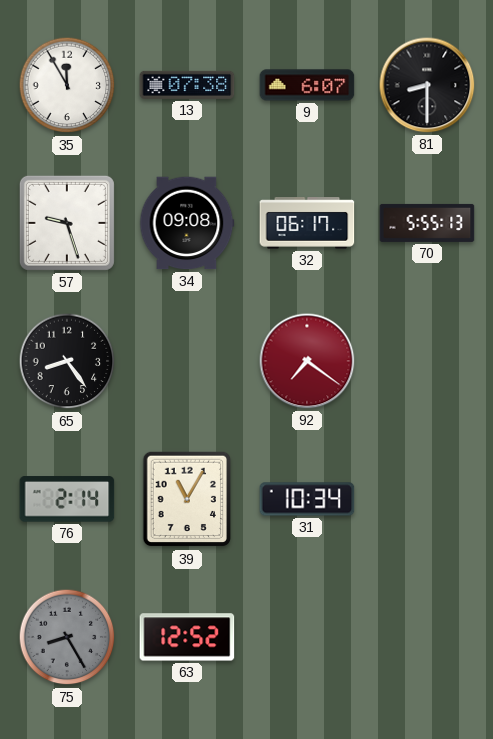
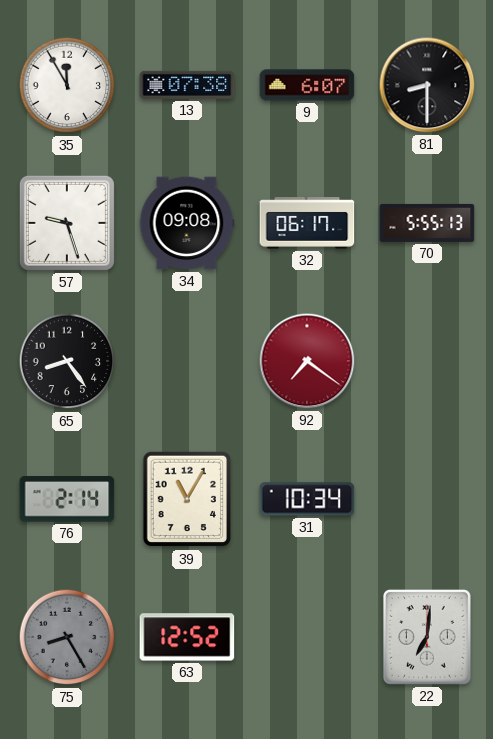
22: none -> 7:01 (427, 637)
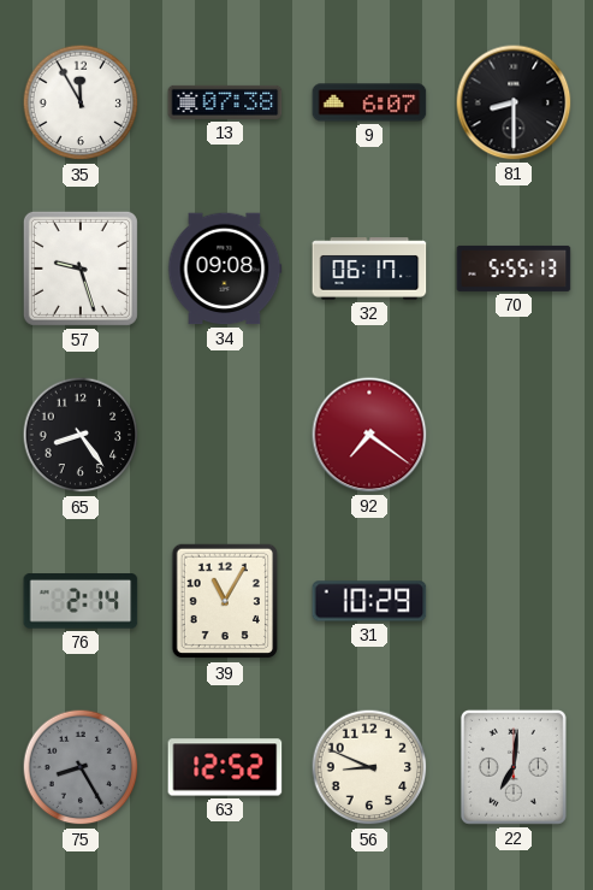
31: 10:34 -> 10:29 (369, 601)
56: none -> 8:49 (369, 767)
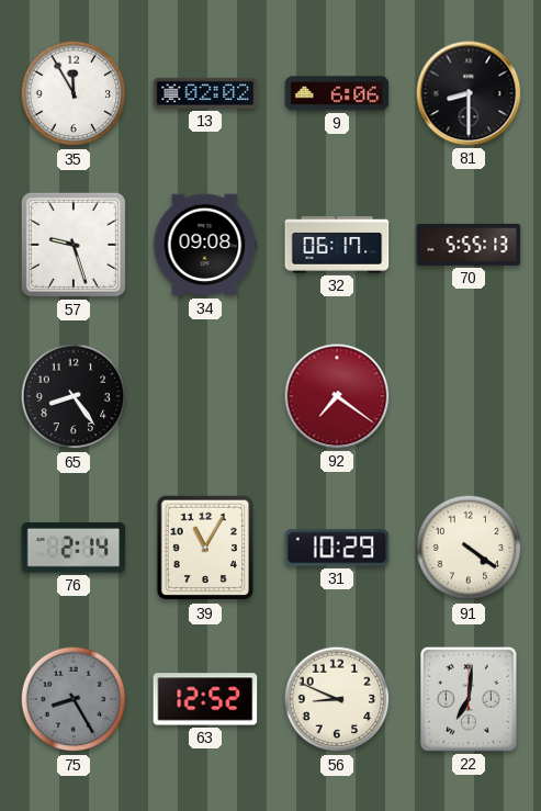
13: 07:38 -> 02:02 (205, 93)
9: 6:07 -> 6:06 (337, 93)
91: none -> 4:21 (469, 548)
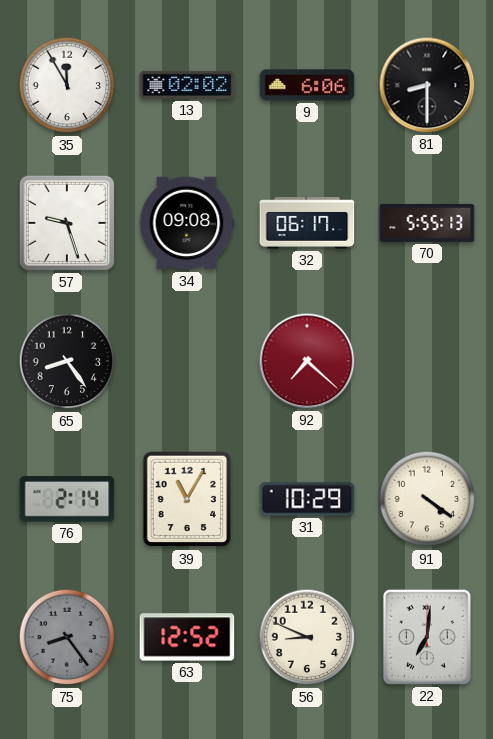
92: 7:21 -> 7:22 (307, 361)
75: 8:25 -> 8:24 (67, 637)
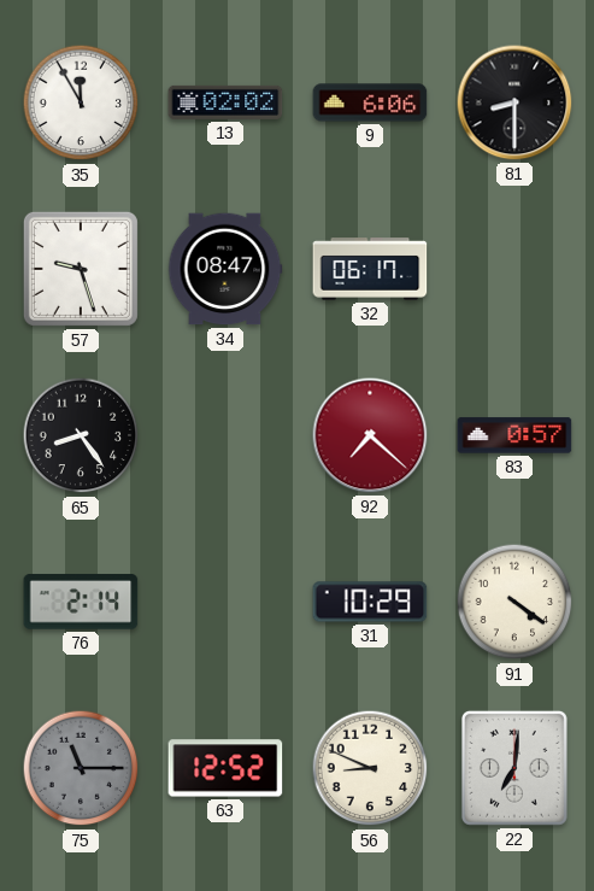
34: 09:08 -> 08:47 (225, 269)
70: 5:55 -> none (427, 223)
83: none -> 0:57 (514, 435)
39: 11:05 -> none (187, 499)
75: 8:24 -> 11:15 (81, 768)
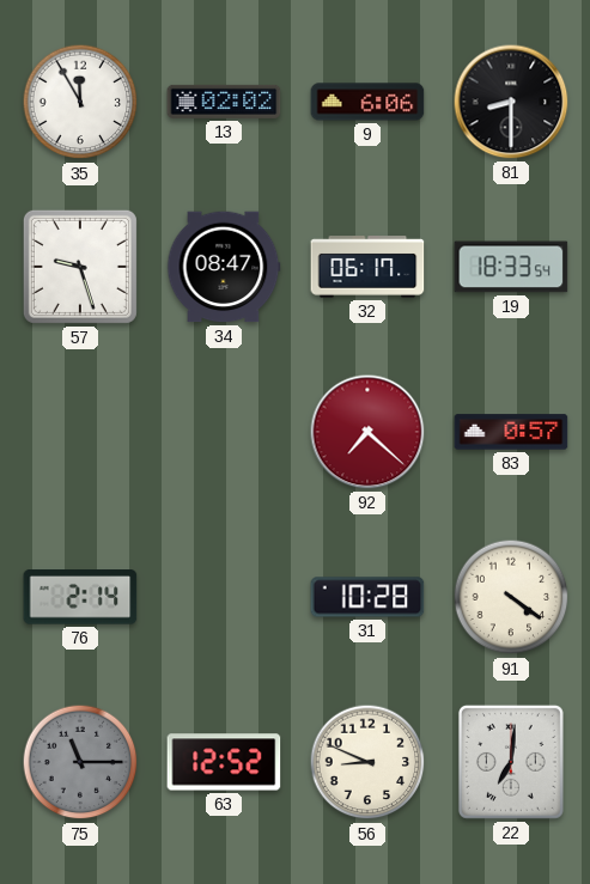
19: none -> 18:33 (511, 267)
65: 8:24 -> none (81, 435)
31: 10:29 -> 10:28 (367, 597)
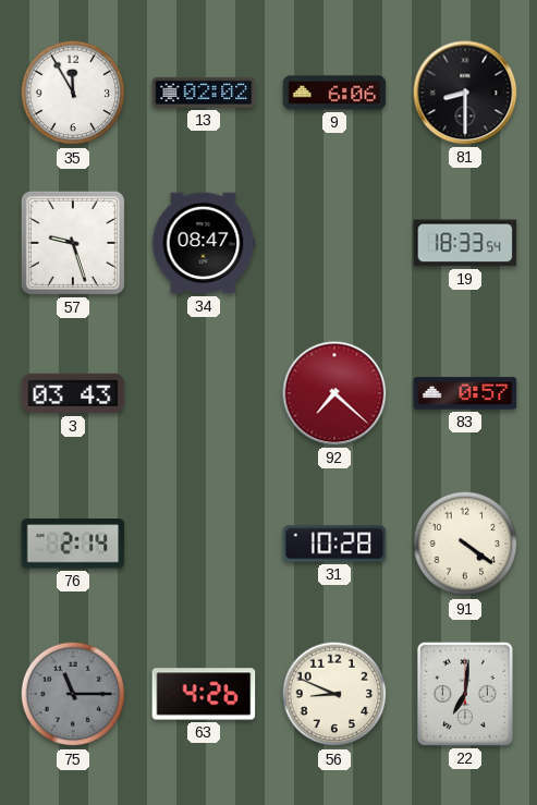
32: 06:17 -> none (367, 267)
3: none -> 03:43 (73, 393)
63: 12:52 -> 4:26 (204, 694)
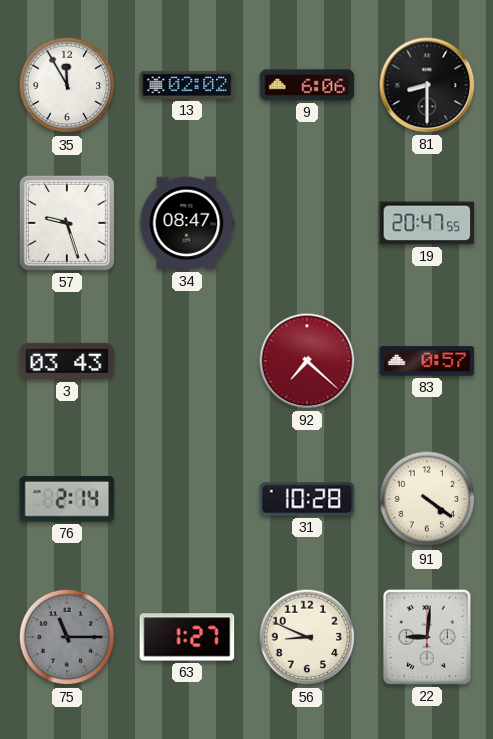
19: 18:33 -> 20:47 (427, 223)
63: 4:26 -> 1:27 (187, 637)
22: 7:01 -> 9:01 (427, 637)
